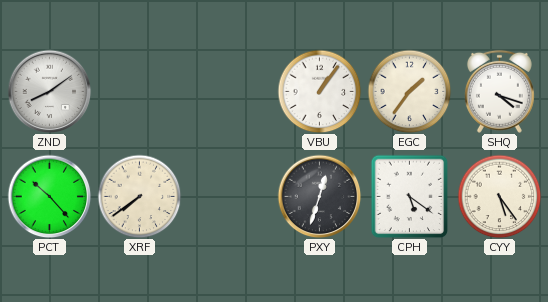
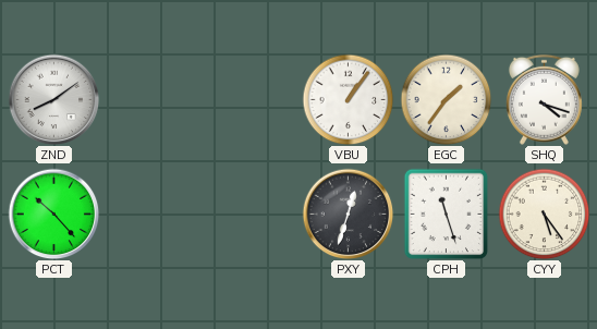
XRF: 7:39 -> none (139, 196)
CPH: 5:21 -> 11:27 (447, 214)
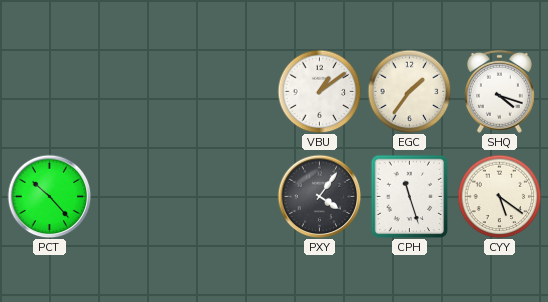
ZND: 8:09 -> none (53, 99)
VBU: 1:06 -> 1:09 (319, 91)
PXY: 12:33 -> 4:06 (319, 196)
CYY: 5:24 -> 5:21 (499, 196)
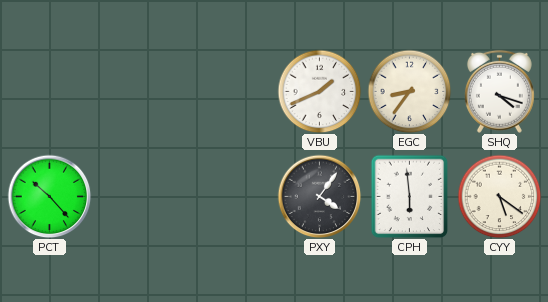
VBU: 1:09 -> 1:41 (319, 91)
EGC: 1:36 -> 8:36 (409, 91)
CPH: 11:27 -> 5:59 (410, 196)
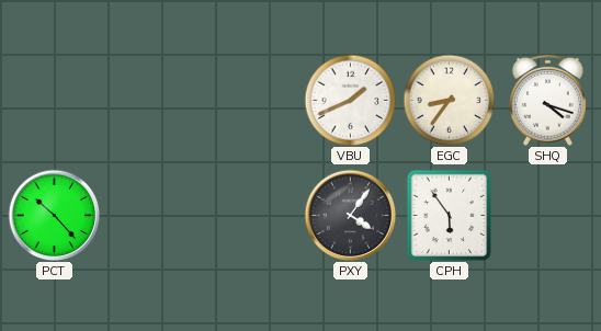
CPH: 5:59 -> 5:54 (450, 215)
CYY: 5:21 -> none (499, 196)
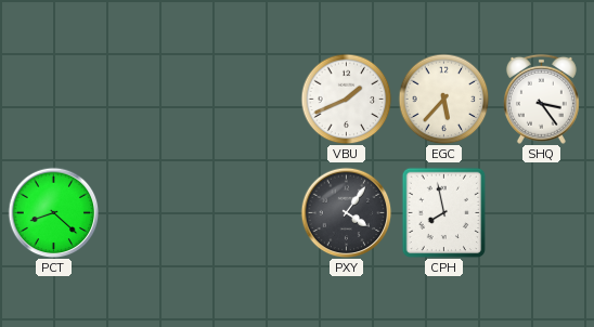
EGC: 8:36 -> 5:37 (443, 99)
SHQ: 4:18 -> 3:24 (541, 99)
PCT: 10:23 -> 8:22 (53, 212)
CPH: 5:54 -> 7:58 (444, 212)
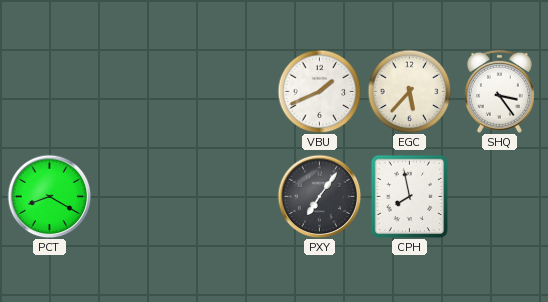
PCT: 8:22 -> 8:20 (49, 196)
PXY: 4:06 -> 7:06 (319, 196)
